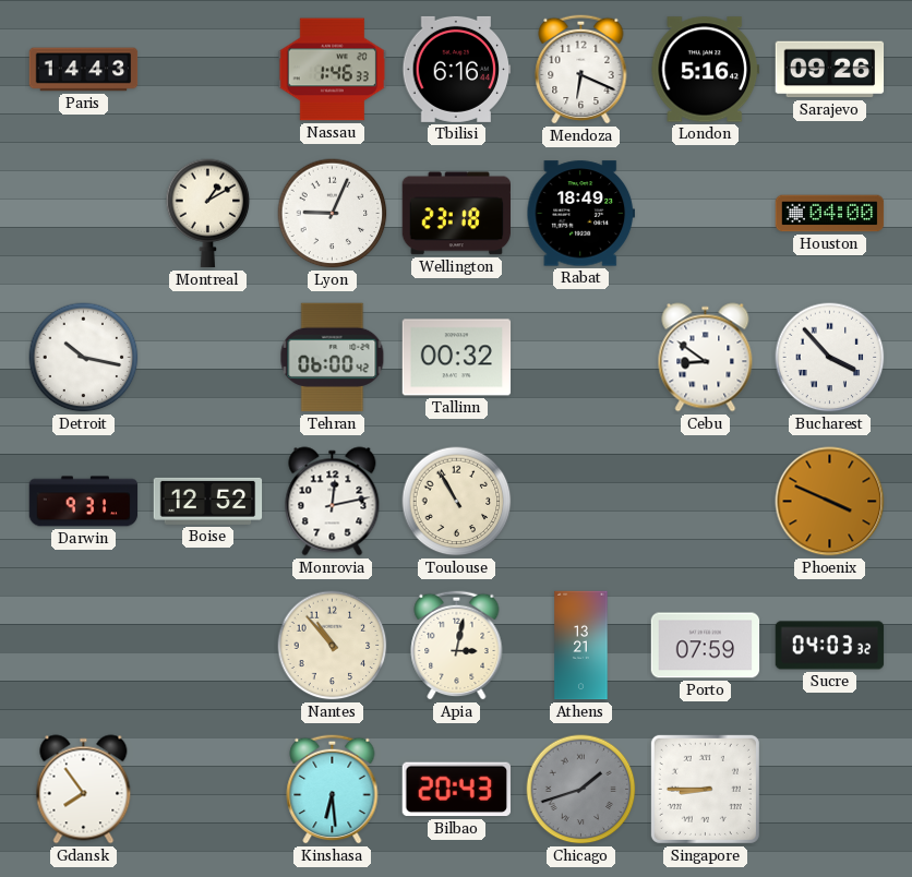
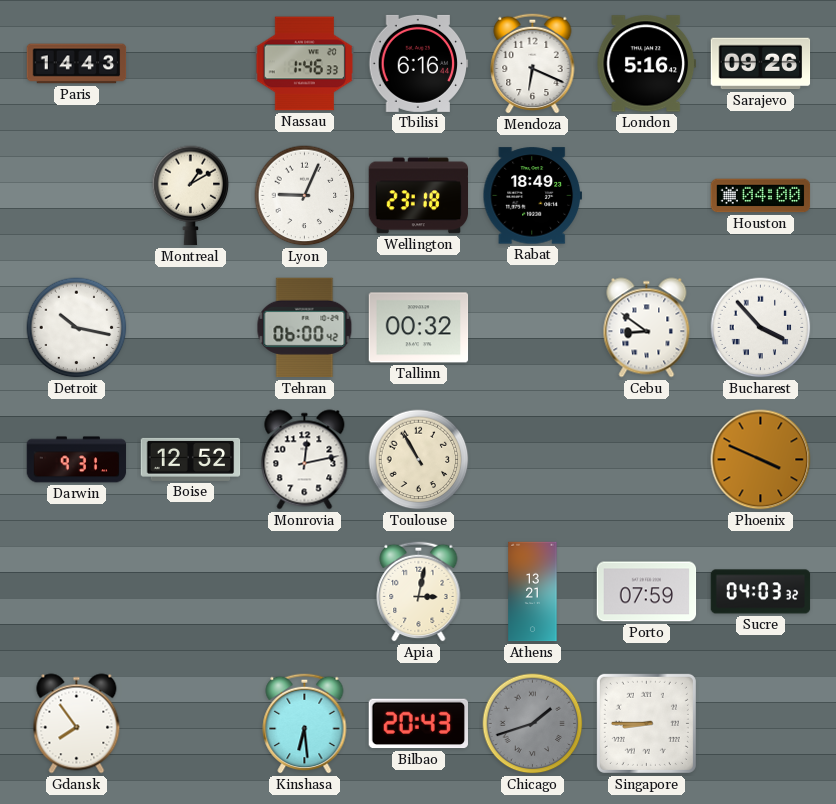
Nantes: 10:53 -> none (333, 646)
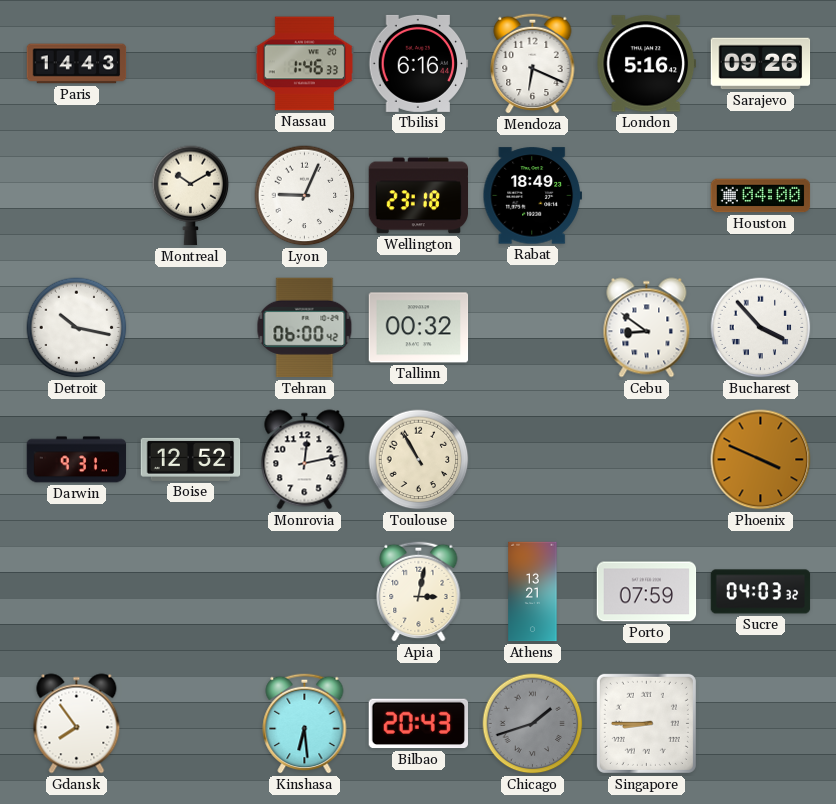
Montreal: 1:10 -> 10:10 (191, 196)
